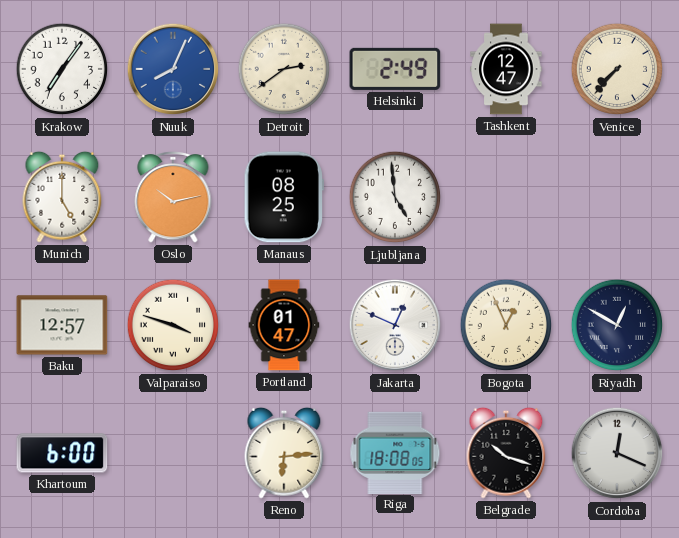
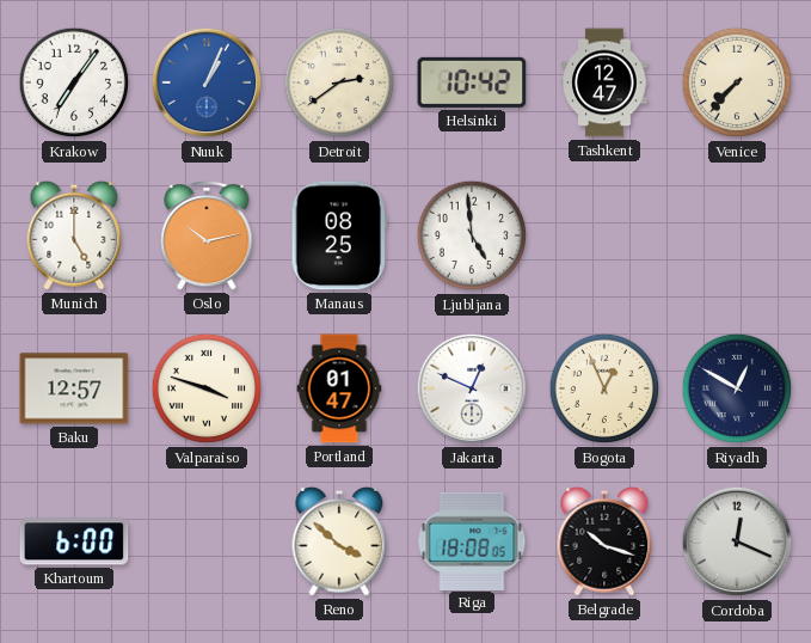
Nuuk: 8:04 -> 1:04 (207, 82)
Helsinki: 2:49 -> 10:42 (472, 82)
Reno: 6:14 -> 3:52 (339, 541)
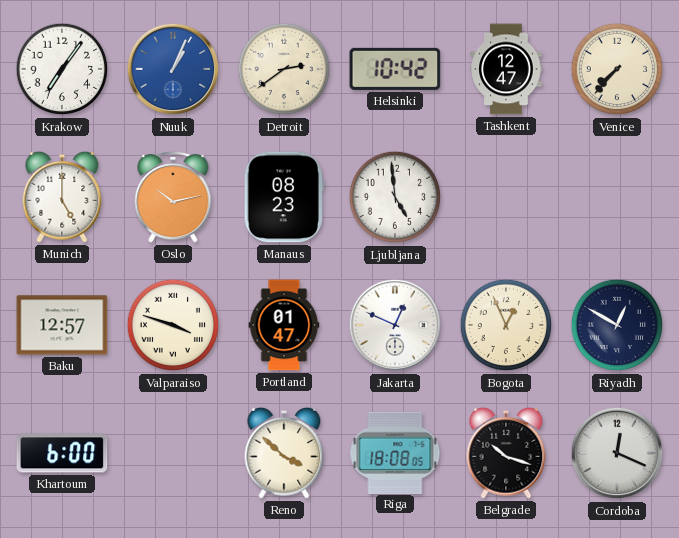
Manaus: 08:25 -> 08:23 (284, 197)
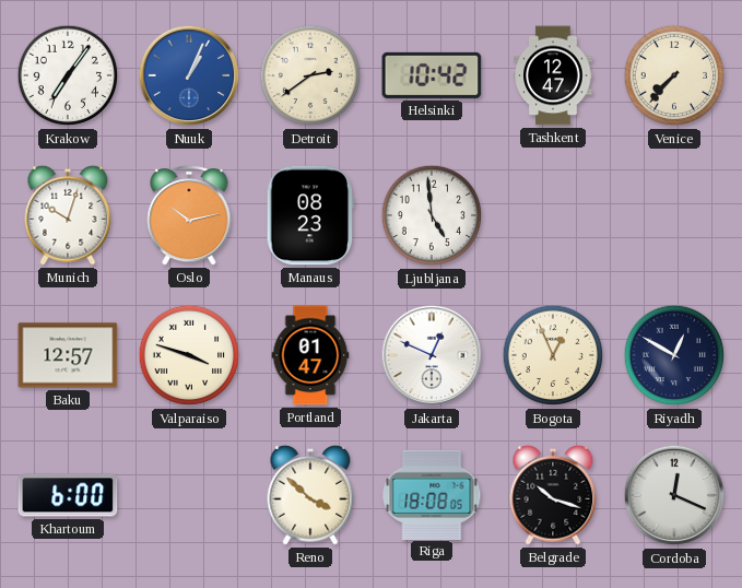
Munich: 5:00 -> 10:03 (68, 215)
